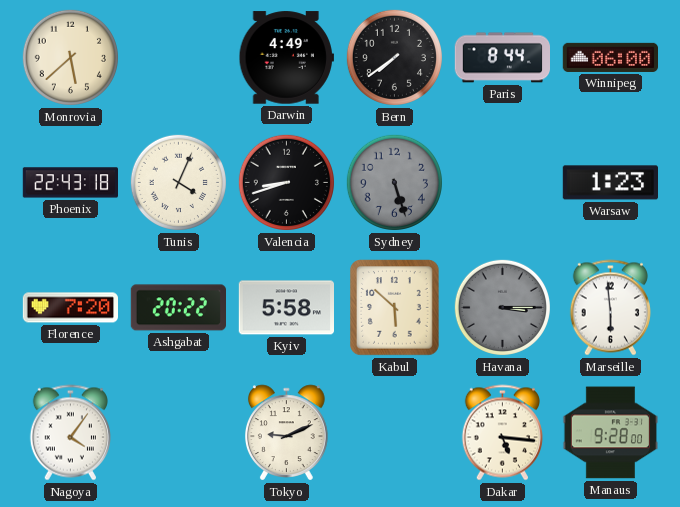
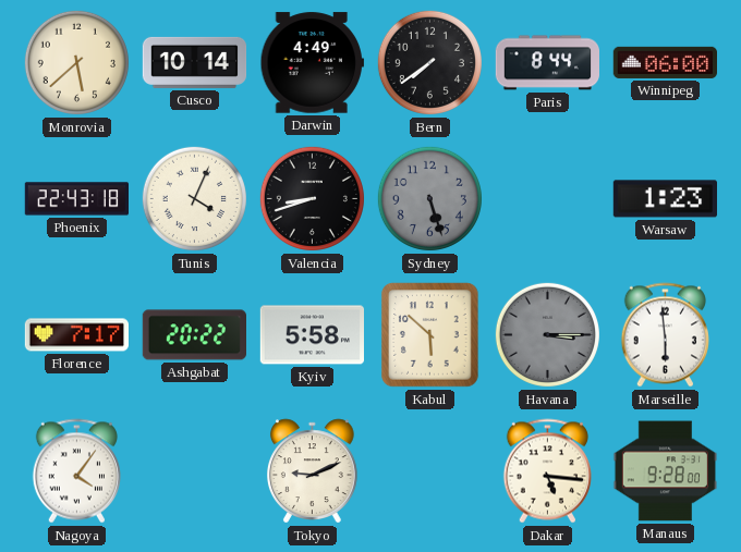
Cusco: none -> 10:14 (195, 62)
Florence: 7:20 -> 7:17 (77, 335)
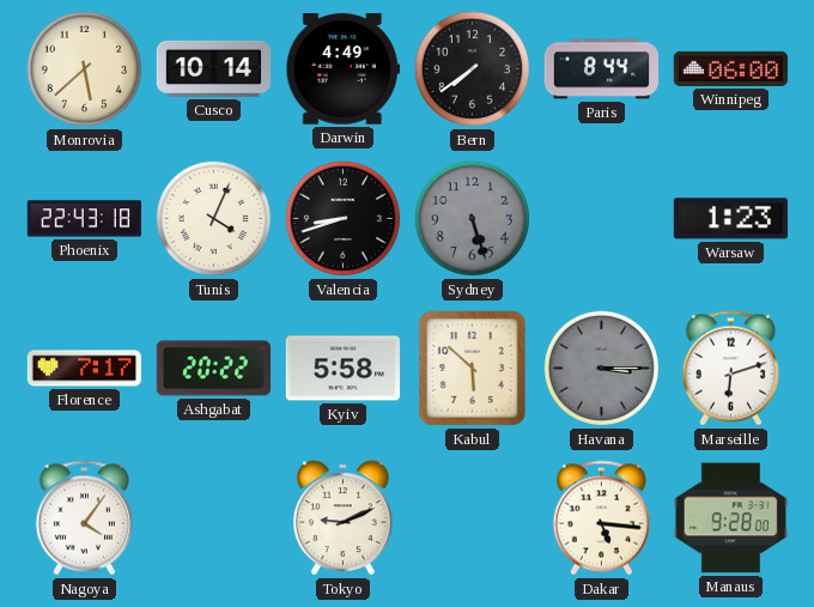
Marseille: 5:59 -> 6:12 (730, 369)
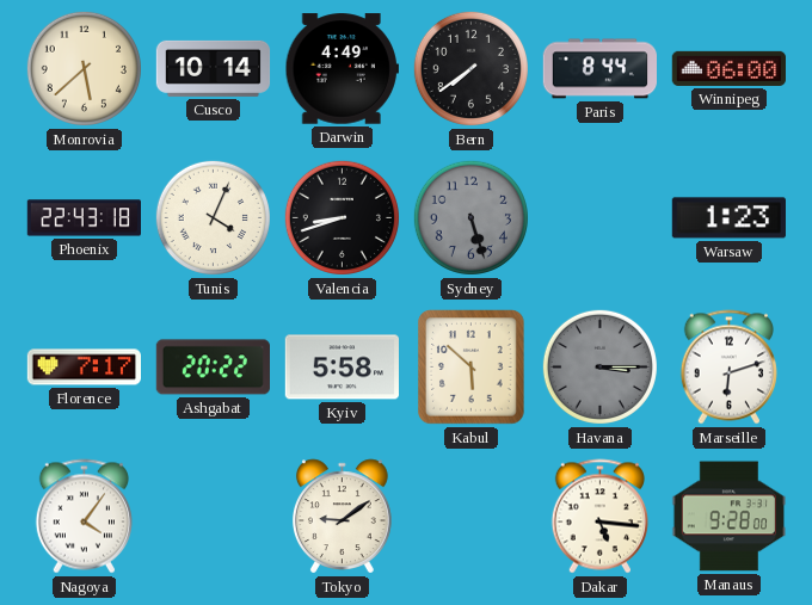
Tokyo: 9:11 -> 9:09 (343, 517)
